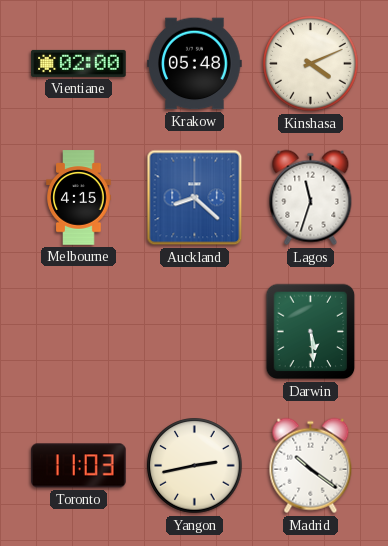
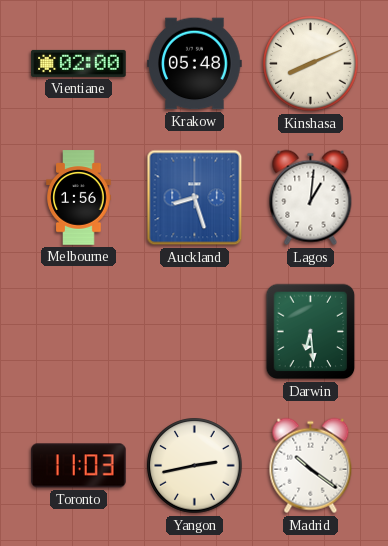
Kinshasa: 4:11 -> 8:11 (311, 64)
Melbourne: 4:15 -> 1:56 (79, 198)
Auckland: 8:22 -> 8:27 (195, 198)
Lagos: 11:33 -> 1:01 (311, 198)
Darwin: 5:29 -> 6:29 (311, 332)
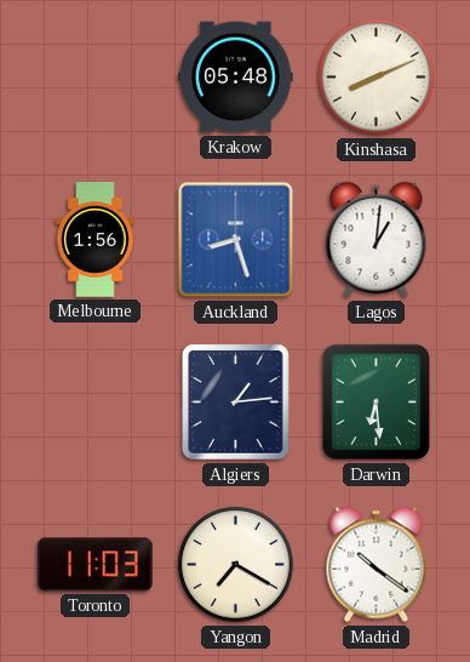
Vientiane: 02:00 -> none (79, 63)
Algiers: none -> 1:14 (236, 403)
Yangon: 2:43 -> 7:20 (236, 565)
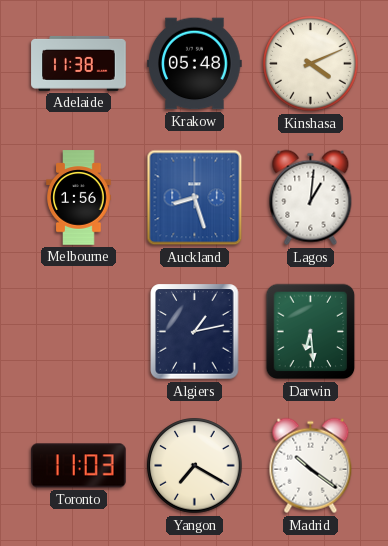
Adelaide: none -> 11:38 (79, 63)
Kinshasa: 8:11 -> 4:11 (311, 64)
Algiers: 1:14 -> 1:13 (195, 332)
